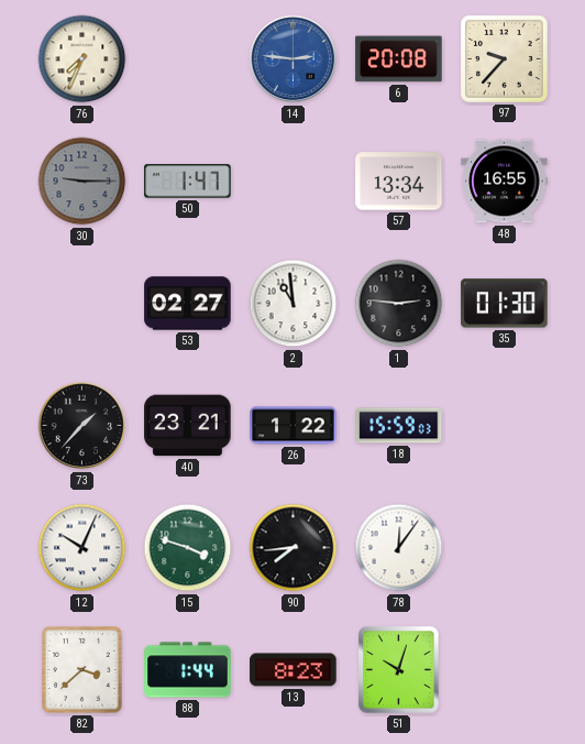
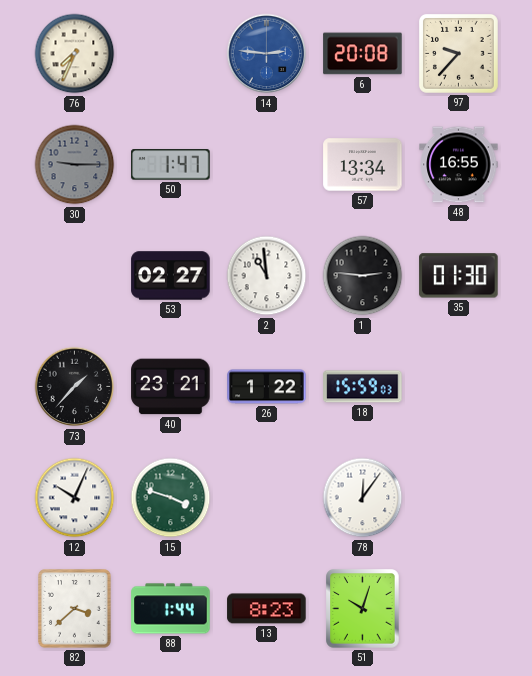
90: 7:44 -> none (294, 548)
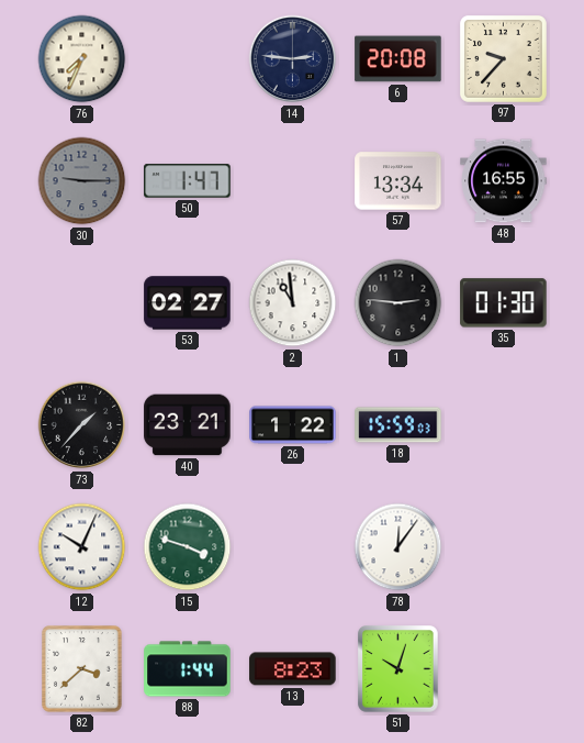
14 dial: blue -> navy (293, 59)
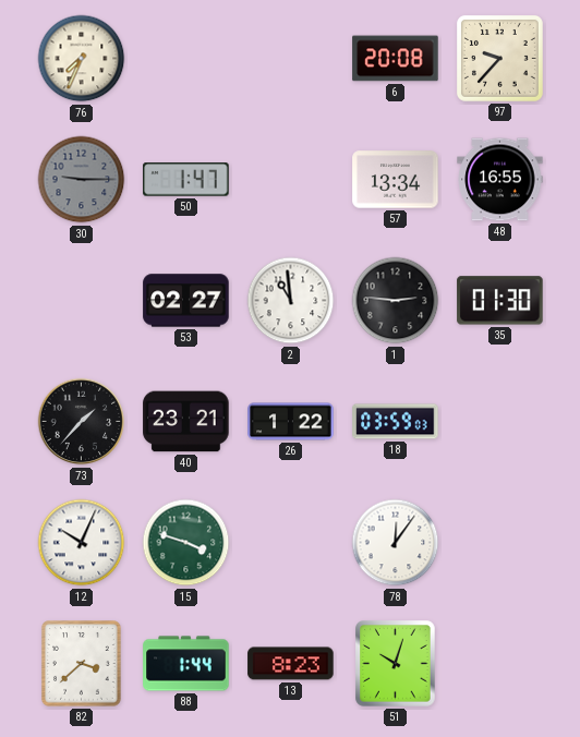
14: 2:46 -> none (293, 59)
18: 15:59 -> 03:59 (396, 422)
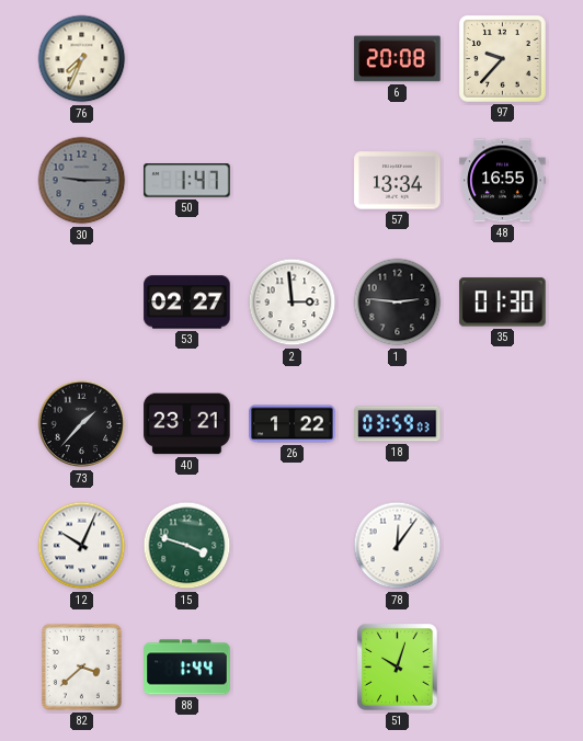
2: 10:59 -> 2:59 (293, 303)
13: 8:23 -> none (291, 664)
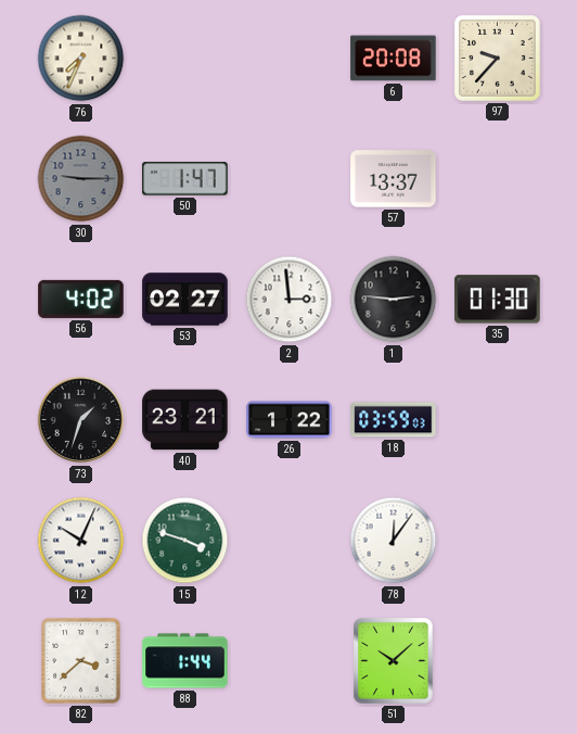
57: 13:34 -> 13:37 (394, 179)
48: 16:55 -> none (503, 181)
56: none -> 4:02 (81, 299)
73: 1:37 -> 1:33 (81, 420)
51: 10:03 -> 10:08 (394, 661)
